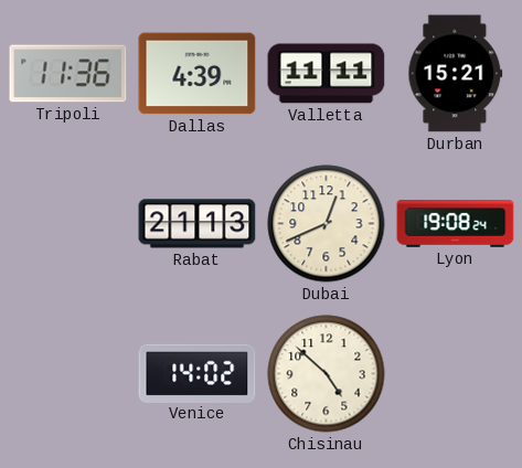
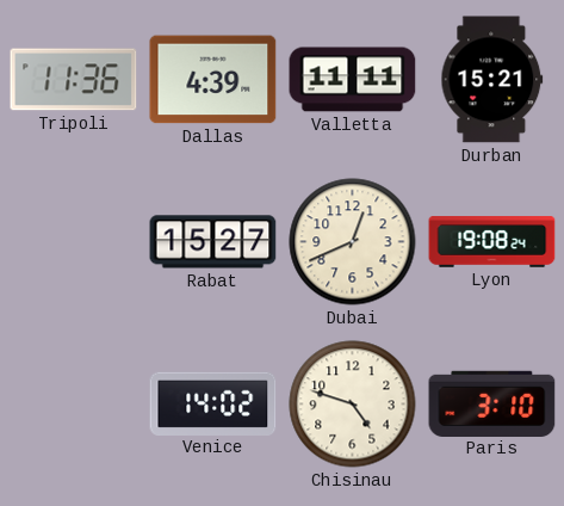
Rabat: 21:13 -> 15:27 (213, 242)
Chisinau: 4:52 -> 4:48 (353, 405)
Paris: none -> 3:10 (492, 403)
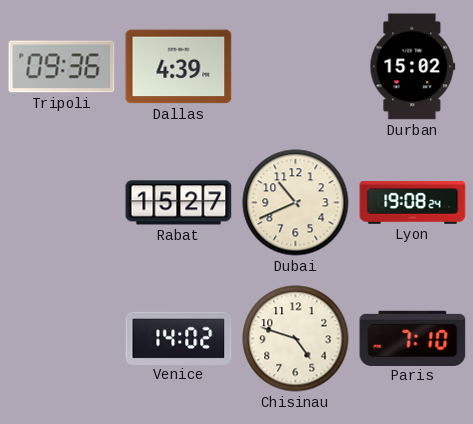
Tripoli: 11:36 -> 09:36 (62, 67)
Valletta: 11:11 -> none (353, 80)
Durban: 15:21 -> 15:02 (413, 67)
Dubai: 12:41 -> 10:41 (296, 203)
Paris: 3:10 -> 7:10 (413, 338)
